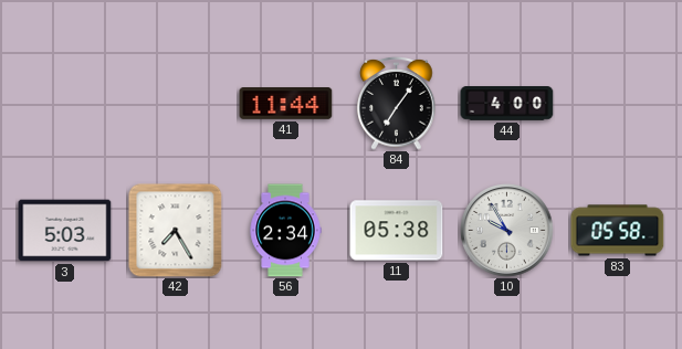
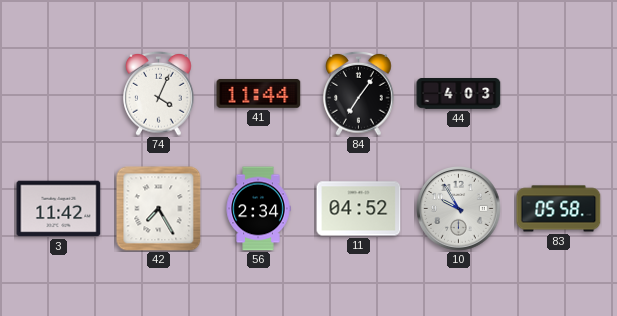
74: none -> 4:04 (159, 93)
44: 4:00 -> 4:03 (459, 94)
3: 5:03 -> 11:42 (59, 209)
11: 05:38 -> 04:52 (359, 209)
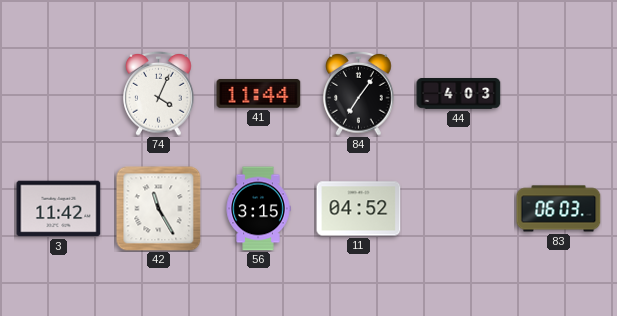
42: 7:25 -> 11:25 (159, 209)
56: 2:34 -> 3:15 (258, 209)
10: 9:55 -> none (459, 209)
83: 05:58 -> 06:03 (559, 209)
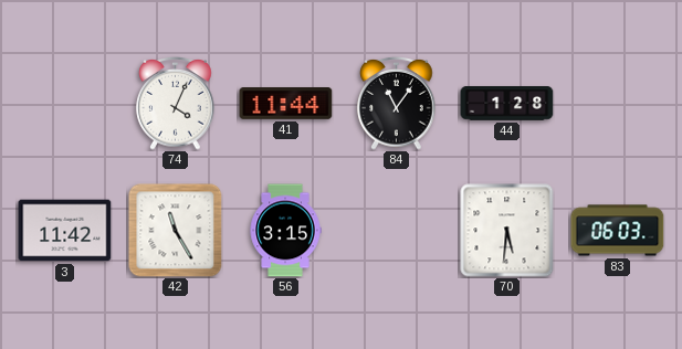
84: 7:06 -> 11:06 (397, 103)
44: 4:03 -> 1:28 (507, 104)
11: 04:52 -> none (359, 209)
70: none -> 5:31 (507, 231)
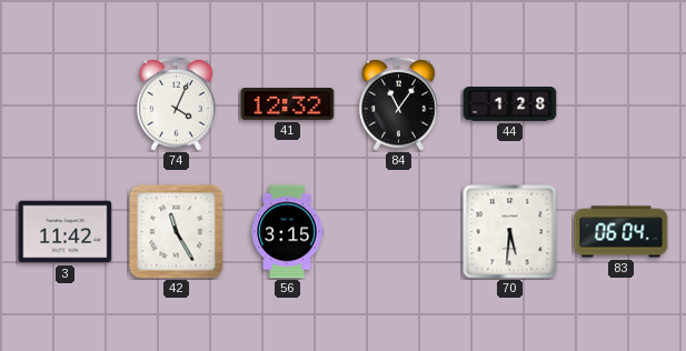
41: 11:44 -> 12:32 (288, 104)
83: 06:03 -> 06:04 (622, 232)
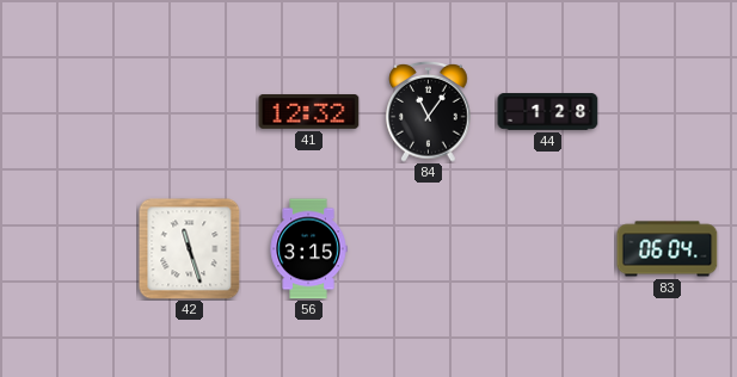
74: 4:04 -> none (177, 103)
3: 11:42 -> none (66, 232)
42: 11:25 -> 11:27 (190, 249)
70: 5:31 -> none (510, 232)
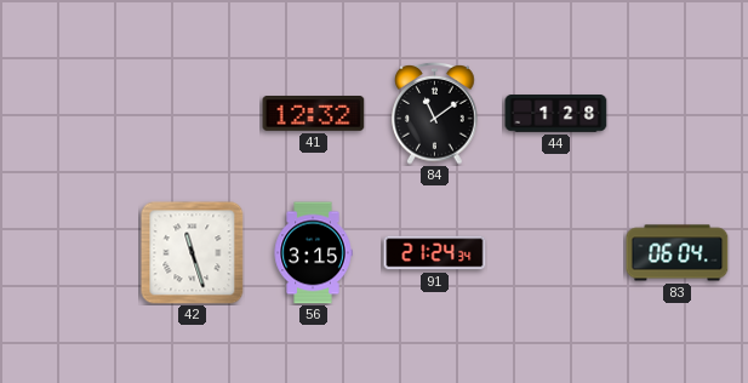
84: 11:06 -> 11:09 (435, 113)
91: none -> 21:24 (435, 253)
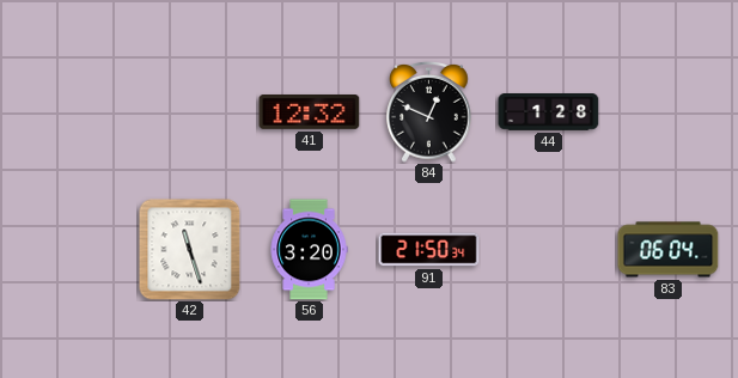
84: 11:09 -> 12:49 (429, 111)
56: 3:15 -> 3:20 (309, 250)
91: 21:24 -> 21:50 (429, 250)
